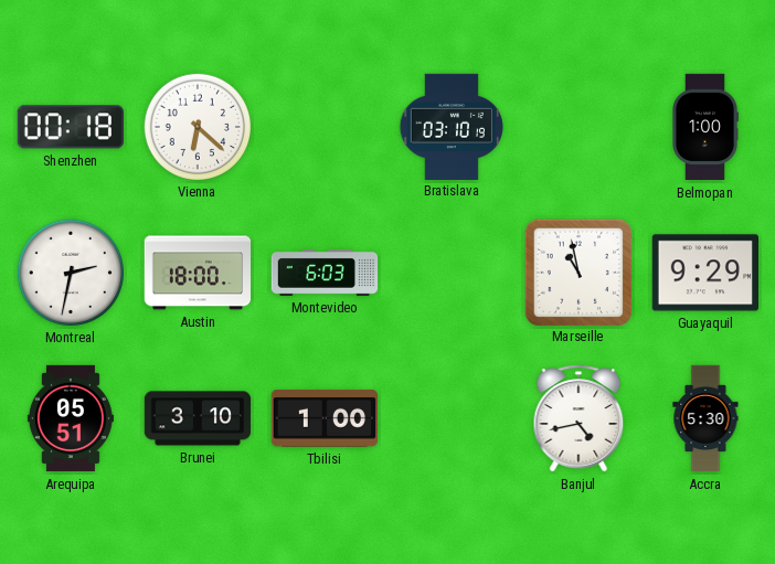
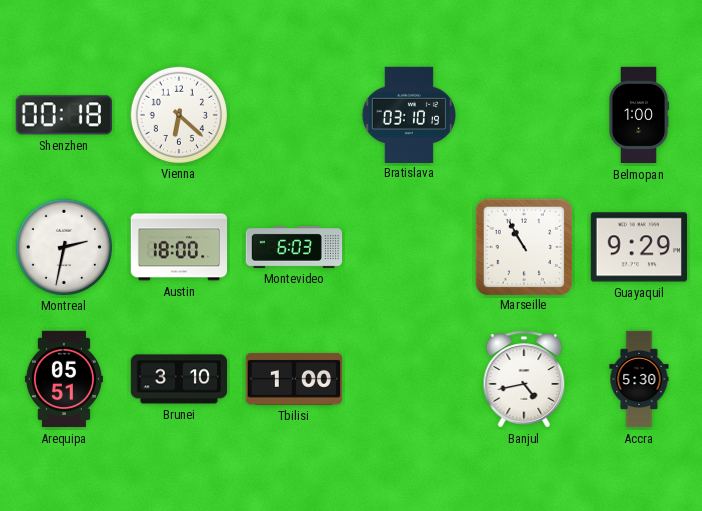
Marseille: 10:58 -> 10:55 (523, 246)
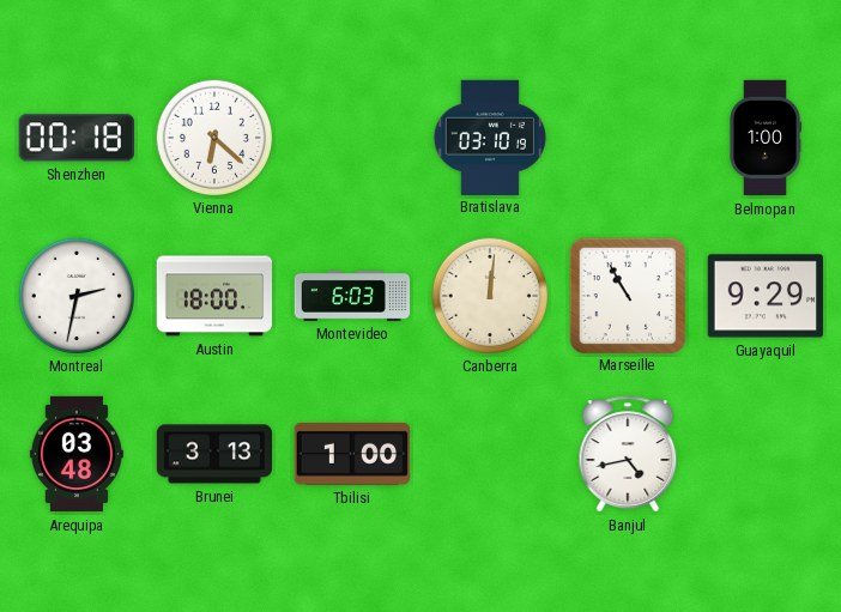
Canberra: none -> 12:01 (489, 295)
Arequipa: 05:51 -> 03:48 (77, 454)
Brunei: 3:10 -> 3:13 (214, 454)
Accra: 5:30 -> none (639, 379)
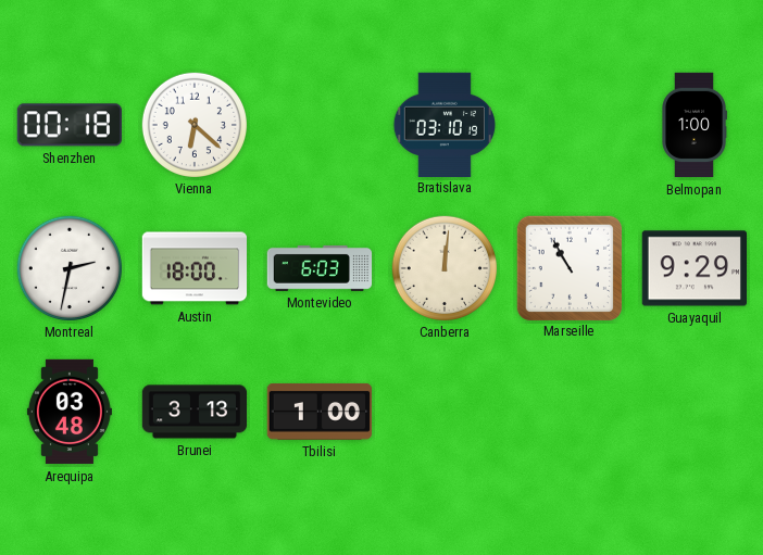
Banjul: 4:43 -> none (628, 454)
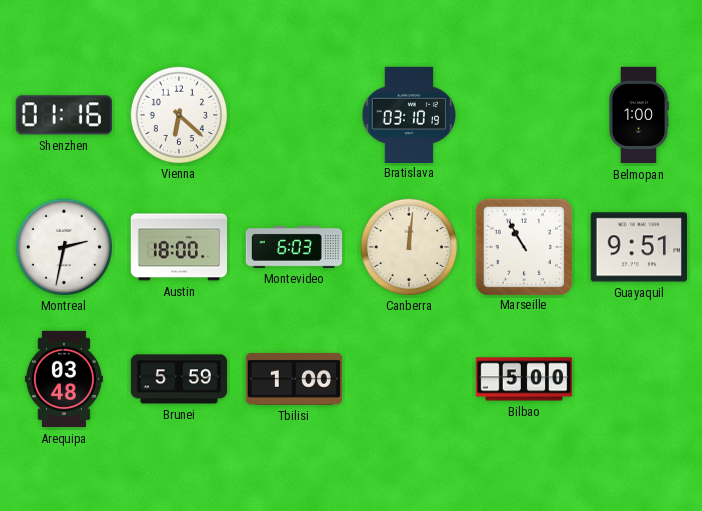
Shenzhen: 00:18 -> 01:16 (64, 115)
Guayaquil: 9:29 -> 9:51 (638, 247)
Brunei: 3:13 -> 5:59 (179, 379)
Bilbao: none -> 5:00 (524, 379)
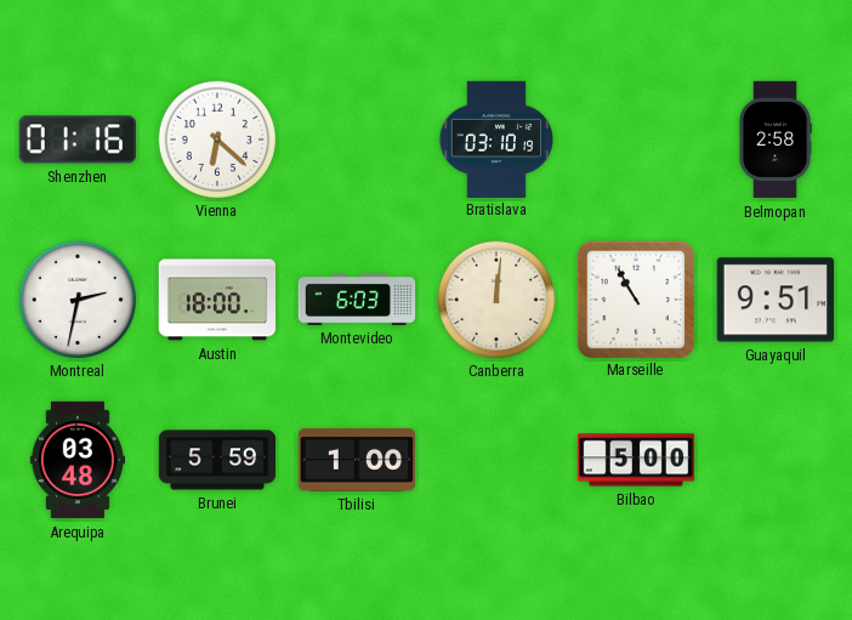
Belmopan: 1:00 -> 2:58 (776, 140)
